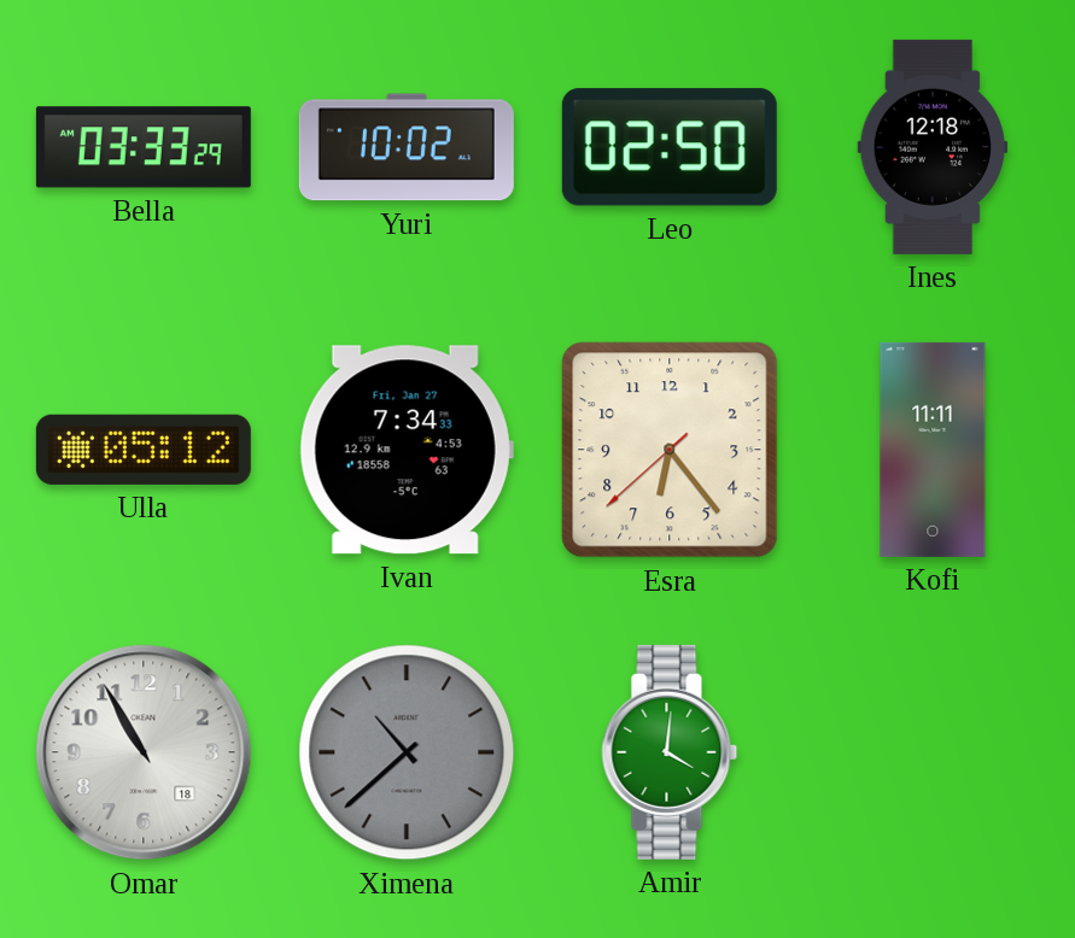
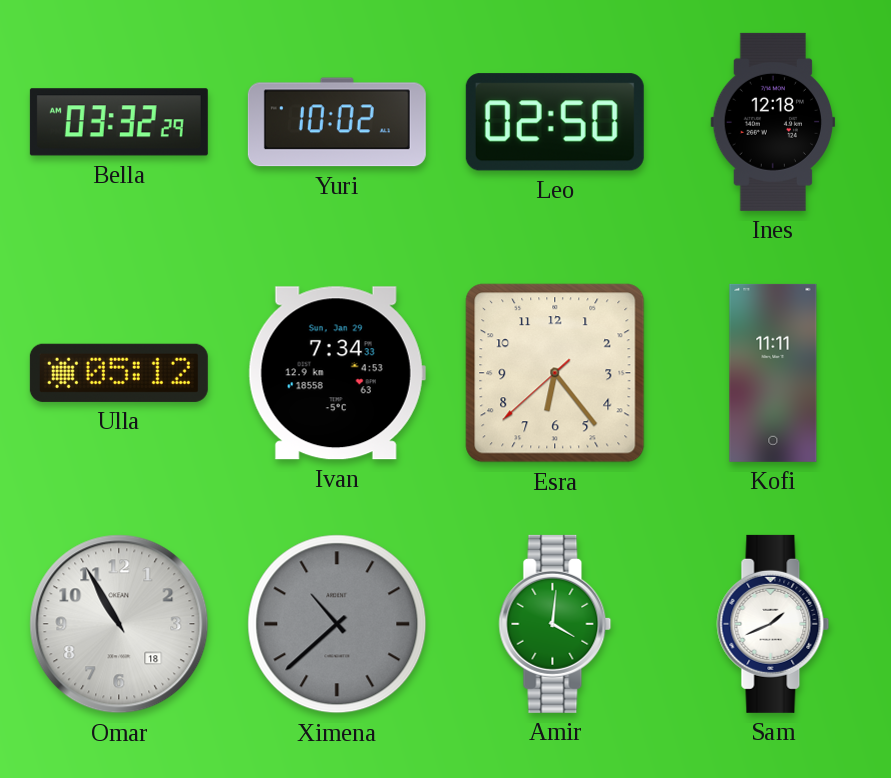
Bella: 03:33 -> 03:32 (119, 122)
Ivan date: Fri, Jan 27 -> Sun, Jan 29 (337, 373)
Sam: none -> 1:41 (773, 624)
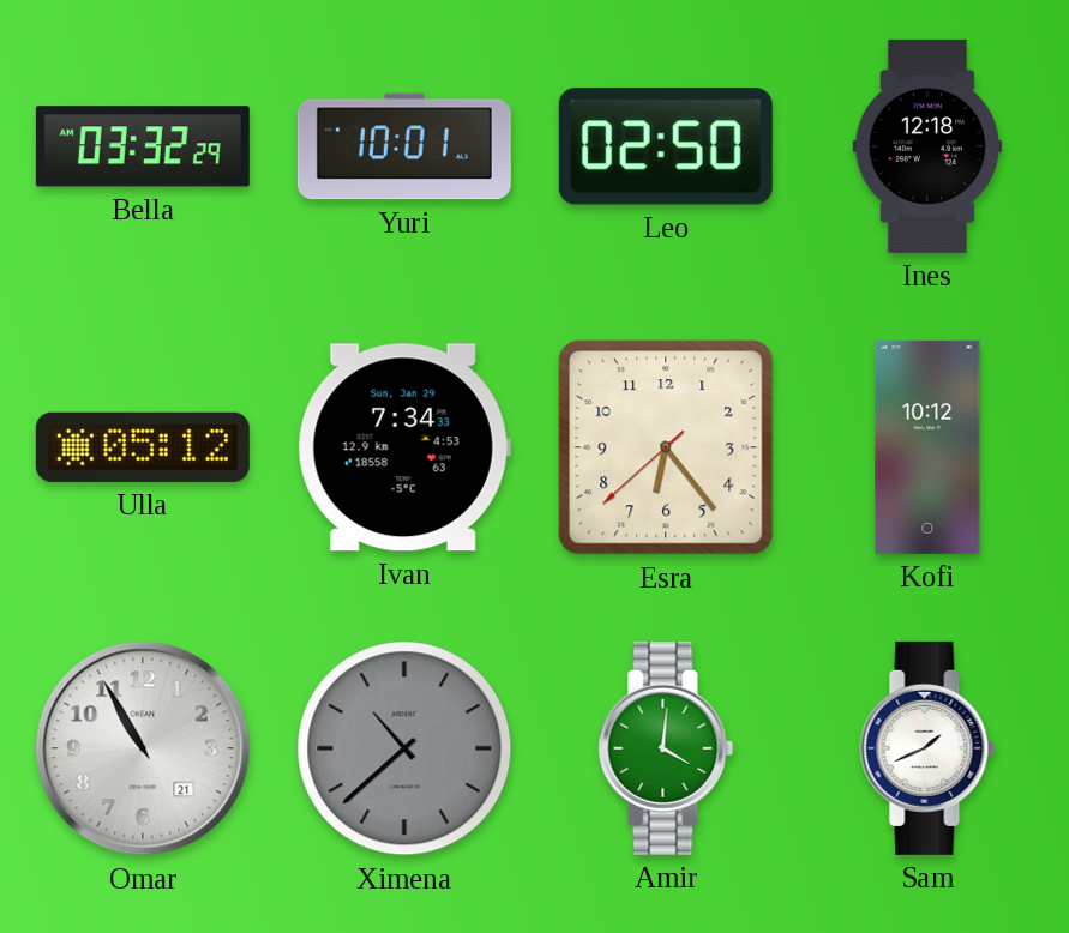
Yuri: 10:02 -> 10:01 (404, 146)
Kofi: 11:11 -> 10:12 (927, 447)
Omar date: 18 -> 21 (143, 748)
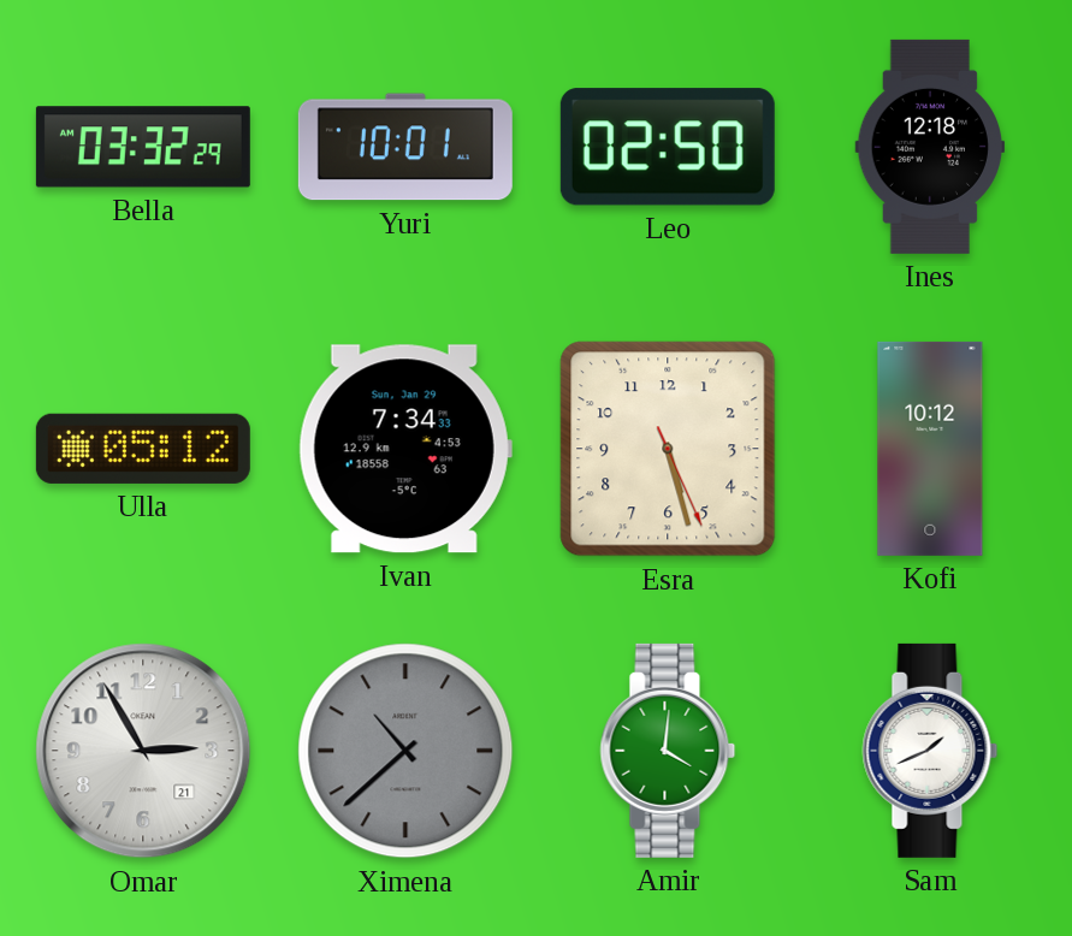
Esra: 6:23 -> 5:27 (668, 449)
Omar: 10:55 -> 2:55 (143, 751)
